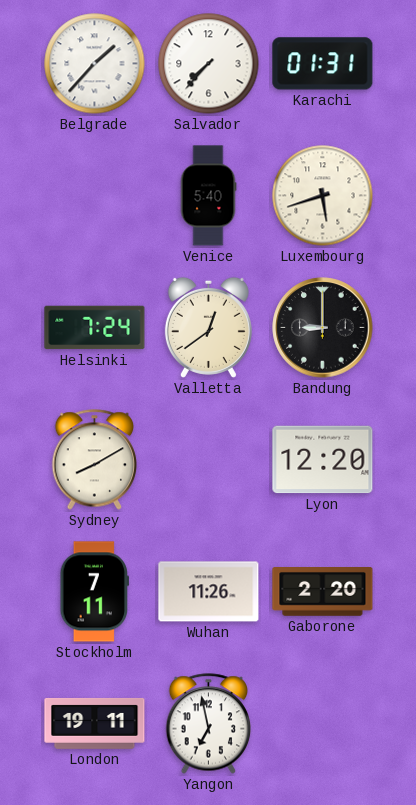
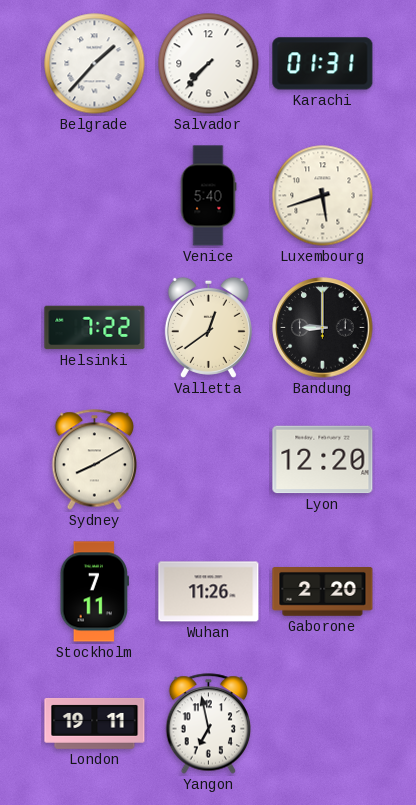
Helsinki: 7:24 -> 7:22 (95, 328)
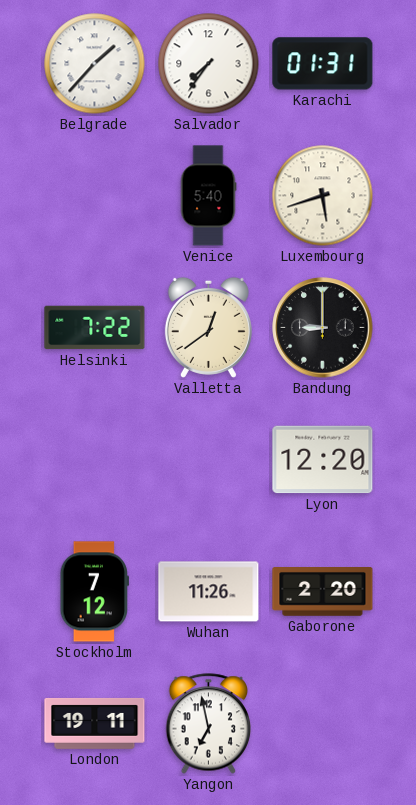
Salvador: 7:37 -> 7:36 (209, 64)
Sydney: 8:10 -> none (95, 460)
Stockholm: 7:11 -> 7:12 (95, 592)
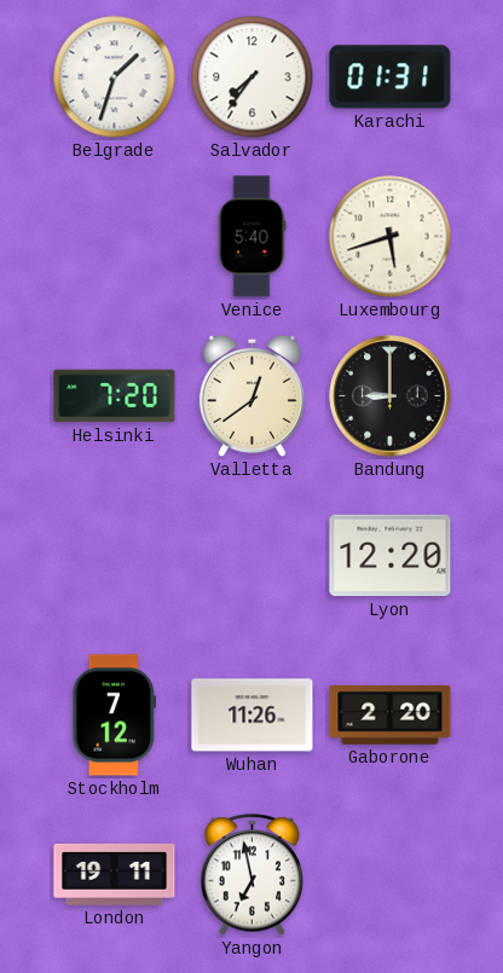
Belgrade: 1:37 -> 1:33 (115, 77)
Helsinki: 7:22 -> 7:20 (115, 396)
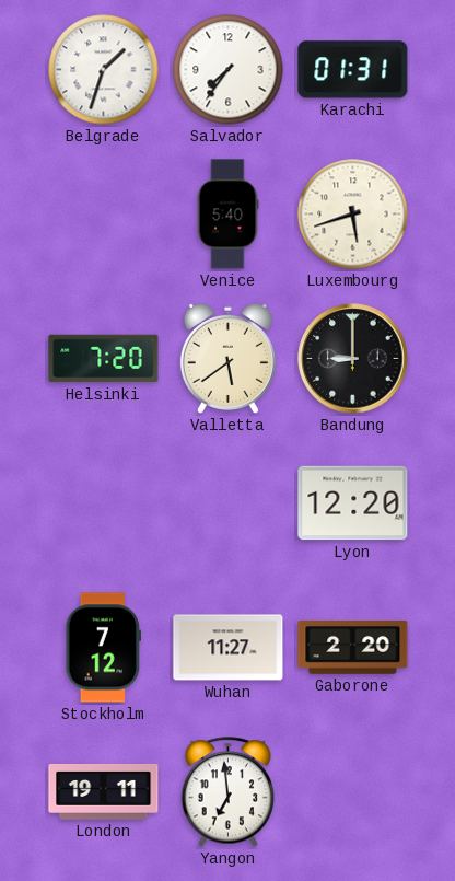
Valletta: 12:39 -> 5:39 (227, 358)
Wuhan: 11:26 -> 11:27 (229, 648)
Yangon: 6:58 -> 6:59 (229, 792)
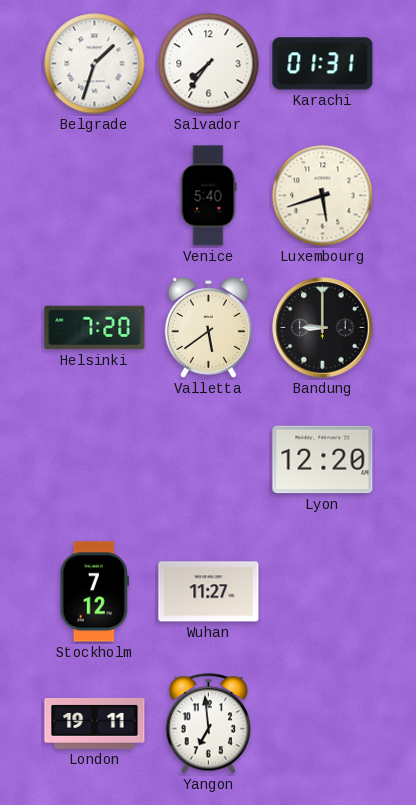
Gaborone: 2:20 -> none (353, 648)
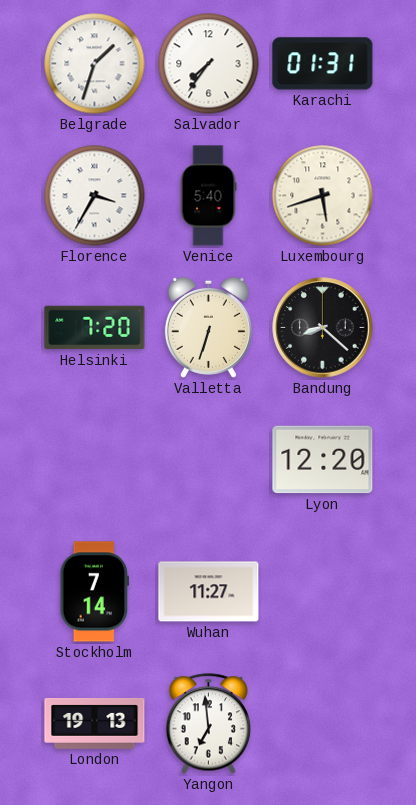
Florence: none -> 3:35 (95, 196)
Valletta: 5:39 -> 6:33 (208, 327)
Bandung: 9:00 -> 8:22 (323, 328)
Stockholm: 7:12 -> 7:14 (95, 592)
London: 19:11 -> 19:13 (95, 723)
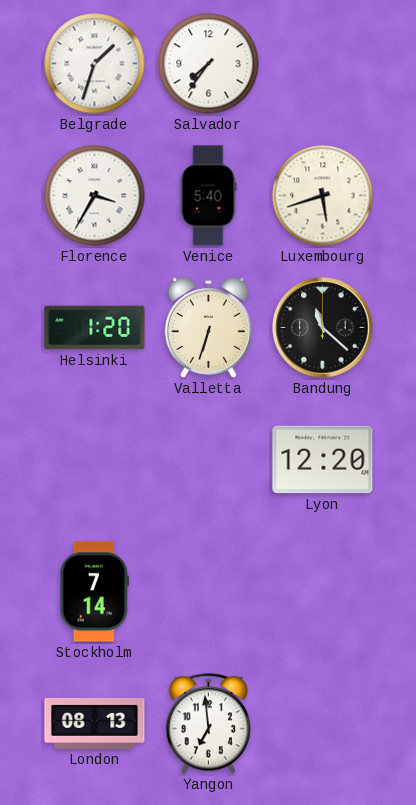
Karachi: 01:31 -> none (323, 64)
Helsinki: 7:20 -> 1:20 (95, 328)
Bandung: 8:22 -> 11:22 (323, 328)
Wuhan: 11:27 -> none (209, 592)
London: 19:13 -> 08:13 (95, 723)
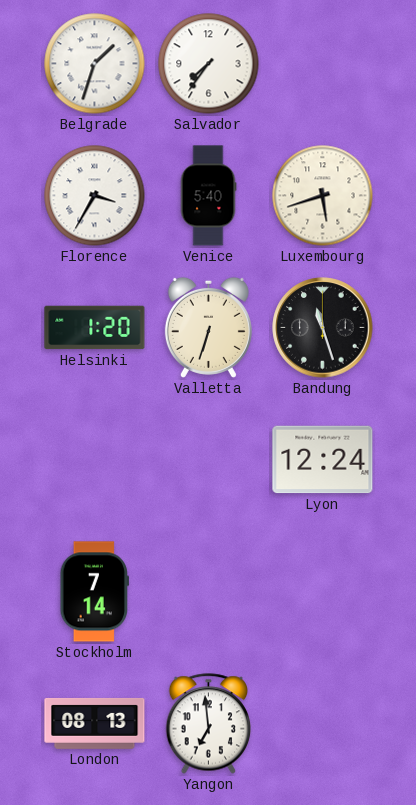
Bandung: 11:22 -> 11:27 (323, 328)
Lyon: 12:20 -> 12:24 (323, 460)
